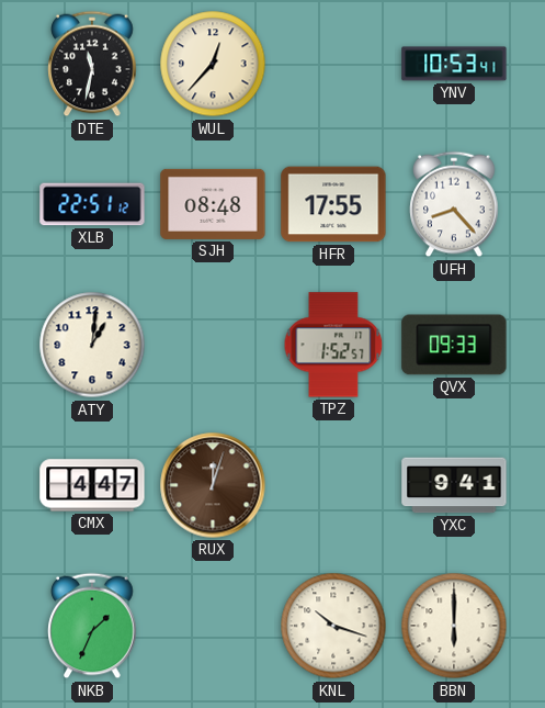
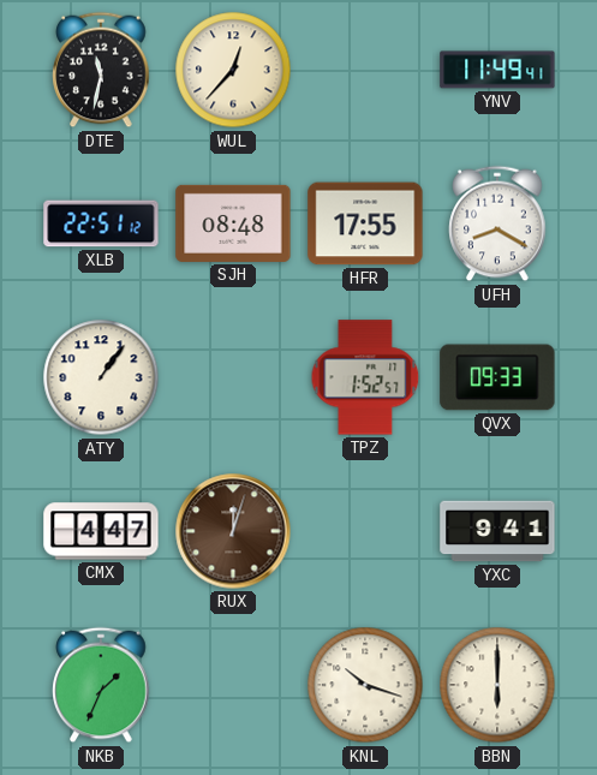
YNV: 10:53 -> 11:49 (497, 70)
UFH: 8:23 -> 8:20 (497, 223)
ATY: 1:01 -> 1:06 (101, 377)
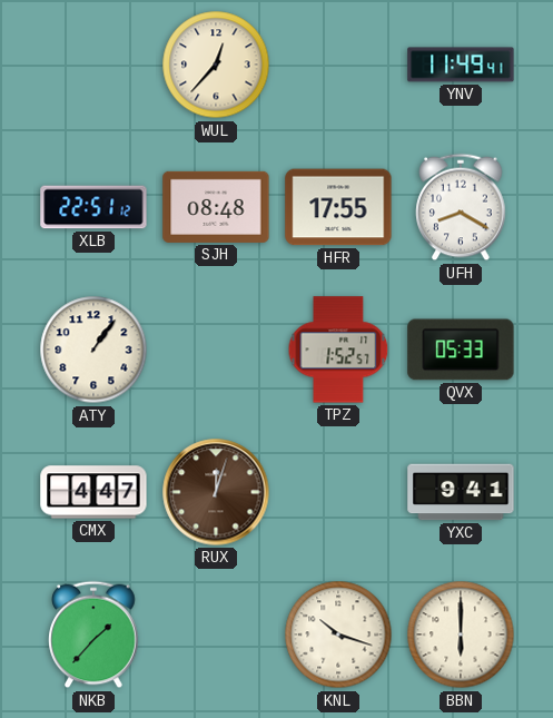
DTE: 11:32 -> none (101, 70)
QVX: 09:33 -> 05:33 (461, 350)
NKB: 1:34 -> 1:37 (93, 635)
